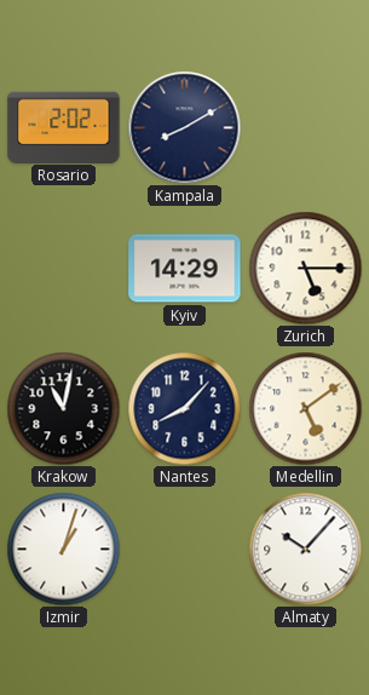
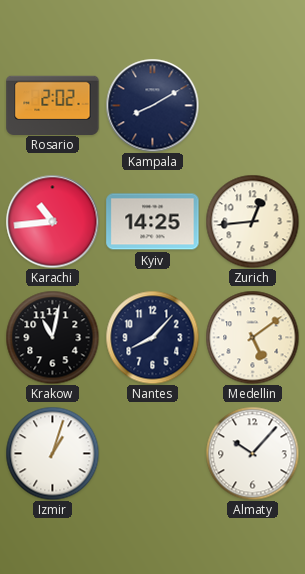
Karachi: none -> 10:44 (52, 221)
Kyiv: 14:29 -> 14:25 (153, 222)
Zurich: 5:15 -> 12:44 (252, 221)
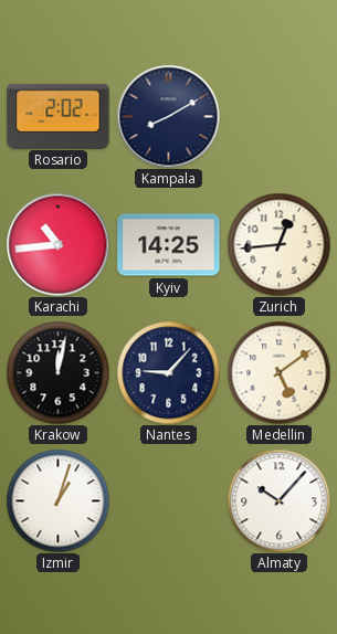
Krakow: 11:02 -> 12:02 (57, 372)
Nantes: 8:07 -> 9:07 (168, 372)
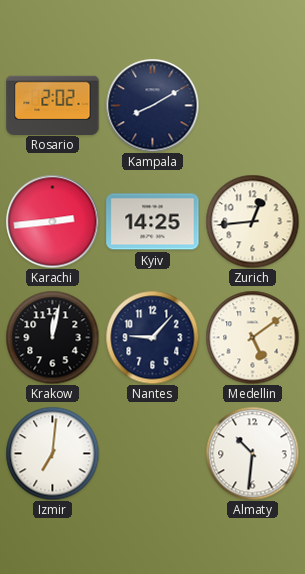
Karachi: 10:44 -> 2:44 (52, 221)
Izmir: 1:03 -> 7:01 (52, 453)
Almaty: 10:07 -> 10:31 (252, 453)
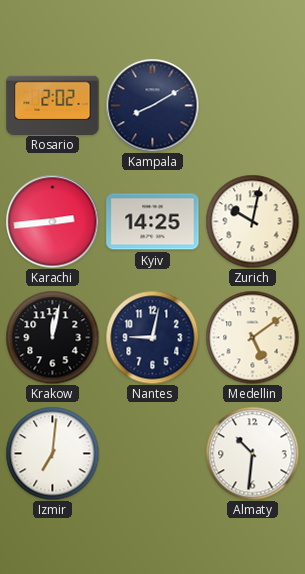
Zurich: 12:44 -> 10:02 (252, 221)
Nantes: 9:07 -> 9:02 (152, 337)
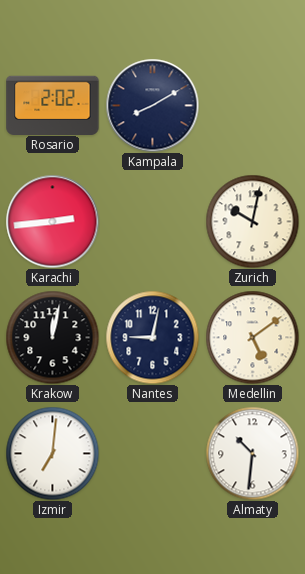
Kyiv: 14:25 -> none (153, 222)
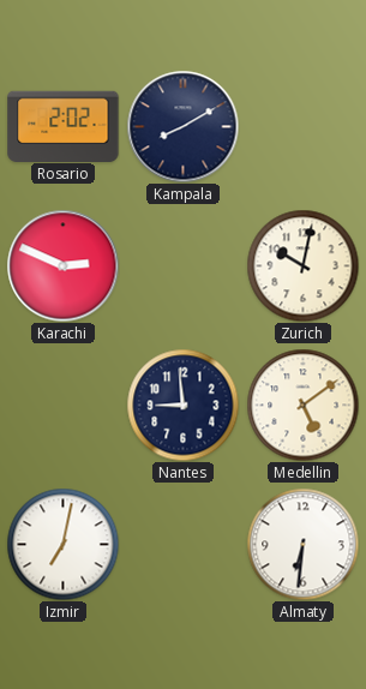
Karachi: 2:44 -> 2:49 (62, 265)
Krakow: 12:02 -> none (52, 337)
Nantes: 9:02 -> 8:59 (182, 405)
Izmir: 7:01 -> 7:02 (62, 544)
Almaty: 10:31 -> 6:31 (302, 544)
